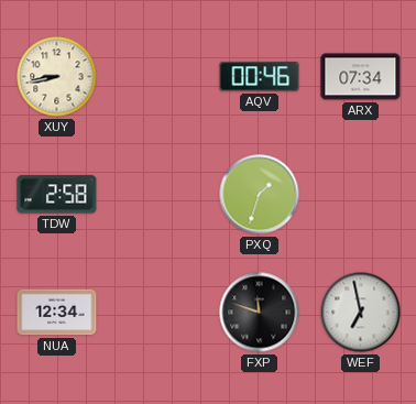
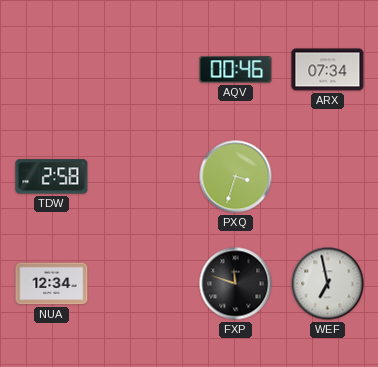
XUY: 8:43 -> none (57, 77)
PXQ: 1:33 -> 3:33 (236, 177)
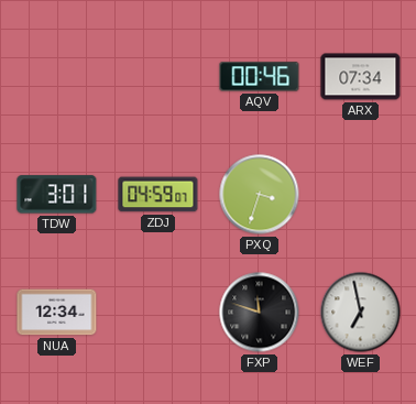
TDW: 2:58 -> 3:01 (57, 195)
ZDJ: none -> 04:59 (158, 195)
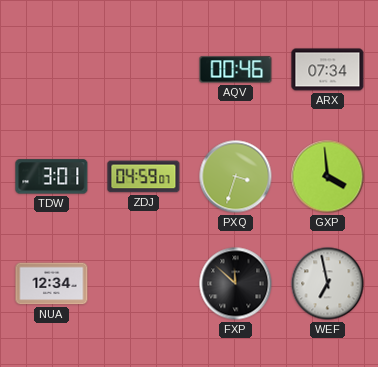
GXP: none -> 3:59 (328, 177)
FXP: 11:48 -> 11:52 (236, 284)
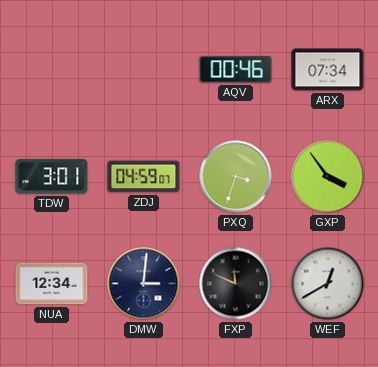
GXP: 3:59 -> 3:54 (328, 177)
DMW: none -> 3:01 (144, 284)
FXP: 11:52 -> 11:49 (236, 284)
WEF: 6:58 -> 12:40 (328, 284)
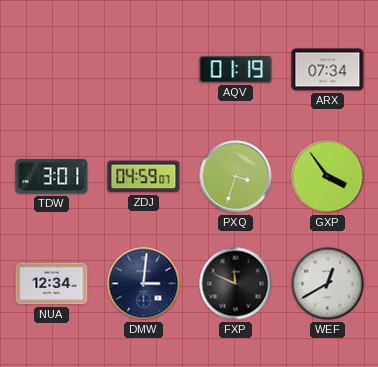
AQV: 00:46 -> 01:19 (236, 70)
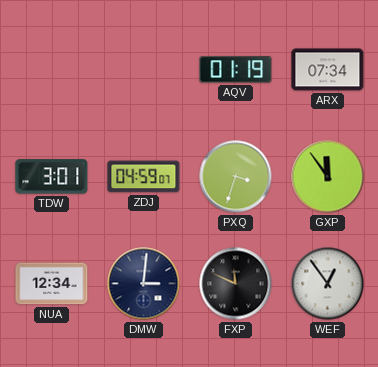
GXP: 3:54 -> 11:54 (328, 177)
WEF: 12:40 -> 12:54 (328, 284)
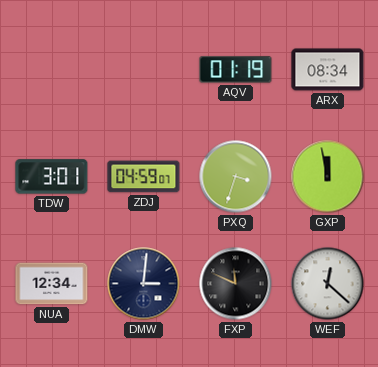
ARX: 07:34 -> 08:34 (328, 70)
GXP: 11:54 -> 11:58 (328, 177)
WEF: 12:54 -> 12:22 (328, 284)
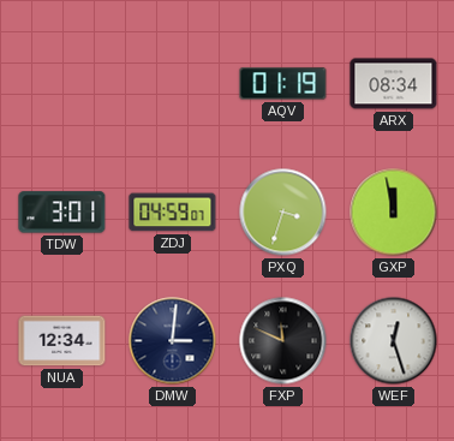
WEF: 12:22 -> 12:27 (394, 341)
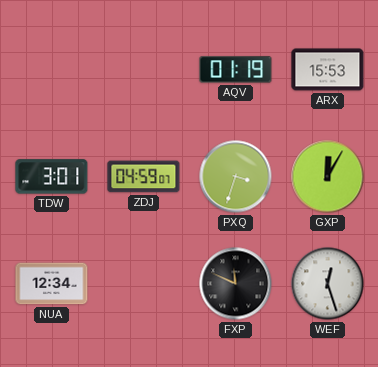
ARX: 08:34 -> 15:53 (328, 70)
GXP: 11:58 -> 12:05 (328, 177)
DMW: 3:01 -> none (173, 341)
